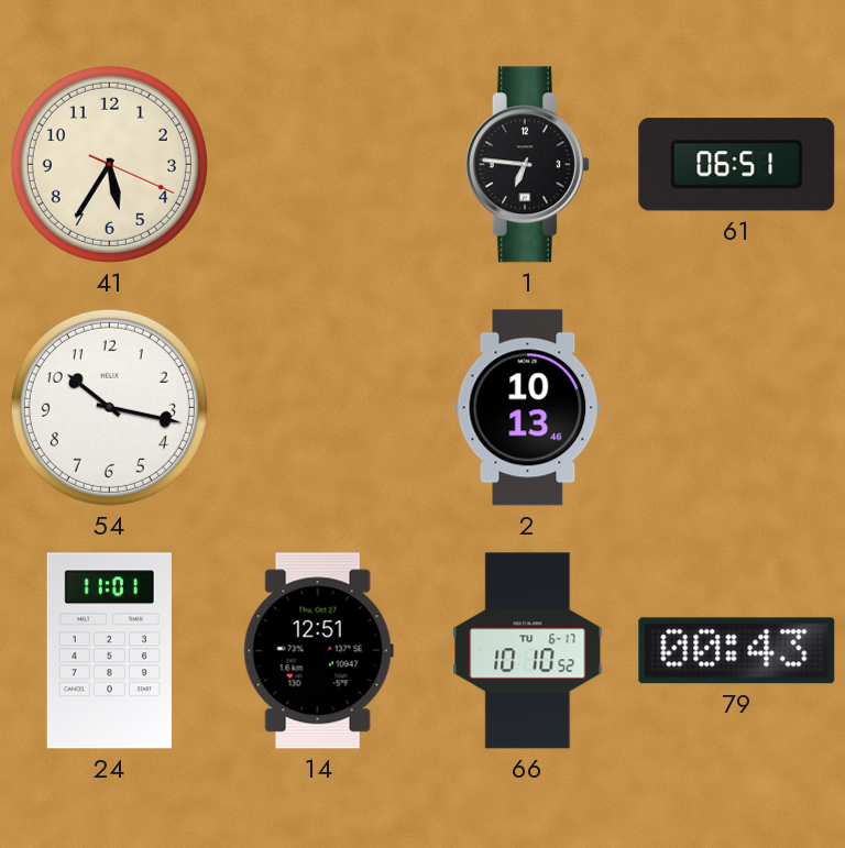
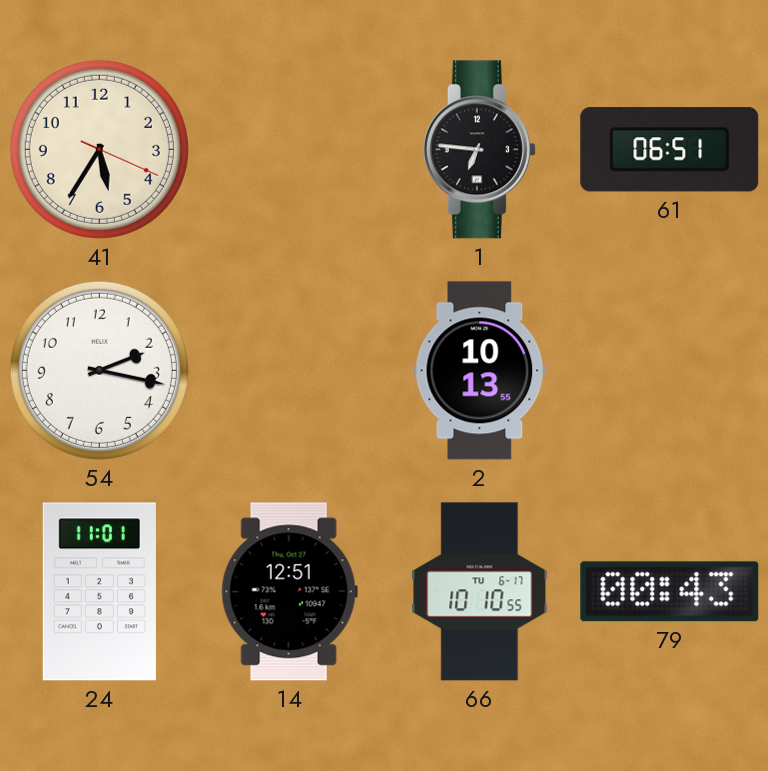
54: 10:17 -> 2:17 (99, 370)
2: 10:13:46 -> 10:13:55 (480, 371)
66: 10:10:52 -> 10:10:55 (480, 592)
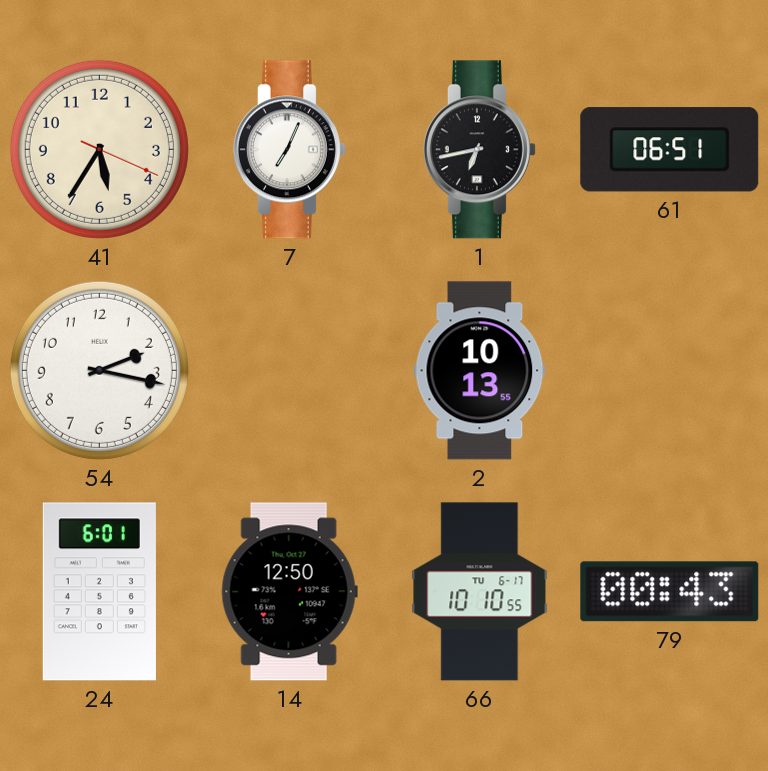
7: none -> 7:04 (289, 150)
1: 6:46 -> 6:43 (479, 150)
24: 11:01 -> 6:01 (99, 592)
14: 12:51 -> 12:50 (289, 592)
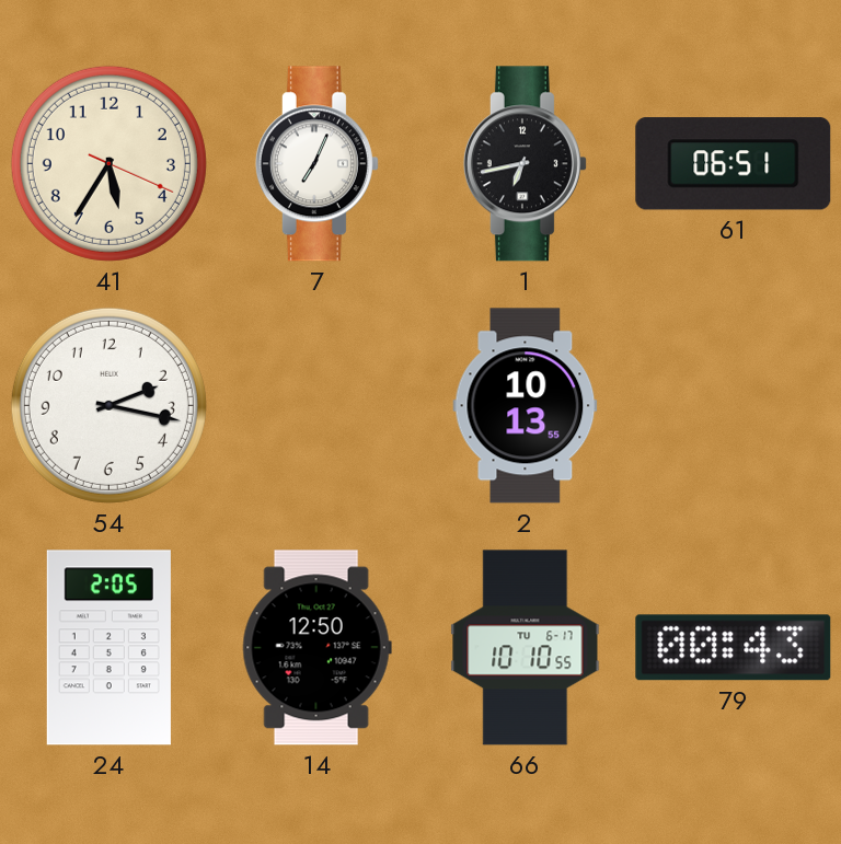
24: 6:01 -> 2:05 (108, 648)
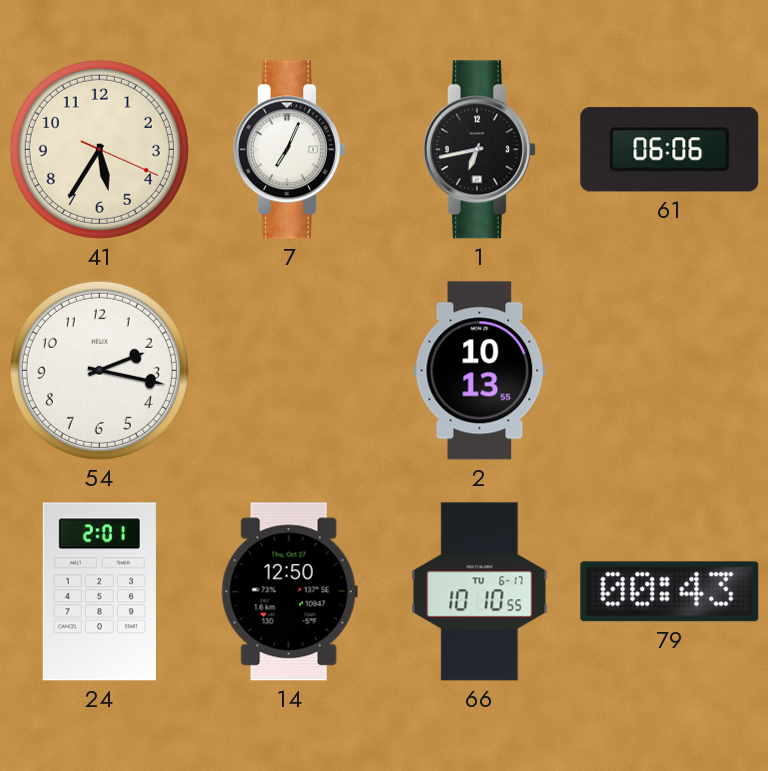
61: 06:51 -> 06:06 (670, 150)
24: 2:05 -> 2:01 (99, 592)
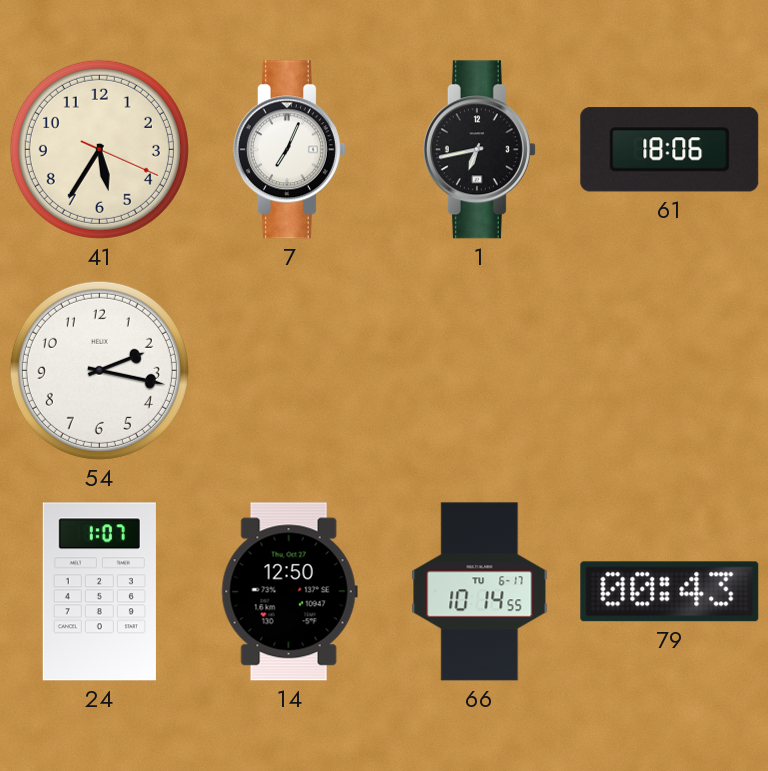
61: 06:06 -> 18:06 (670, 150)
2: 10:13 -> none (480, 371)
24: 2:01 -> 1:07 (99, 592)
66: 10:10 -> 10:14 (480, 592)
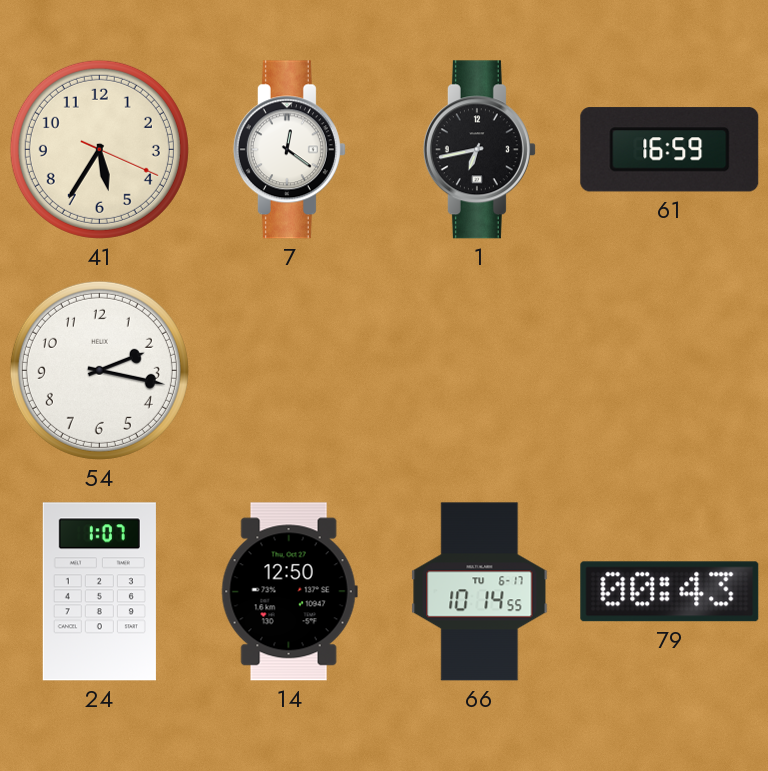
7: 7:04 -> 12:21 (289, 150)
61: 18:06 -> 16:59 (670, 150)
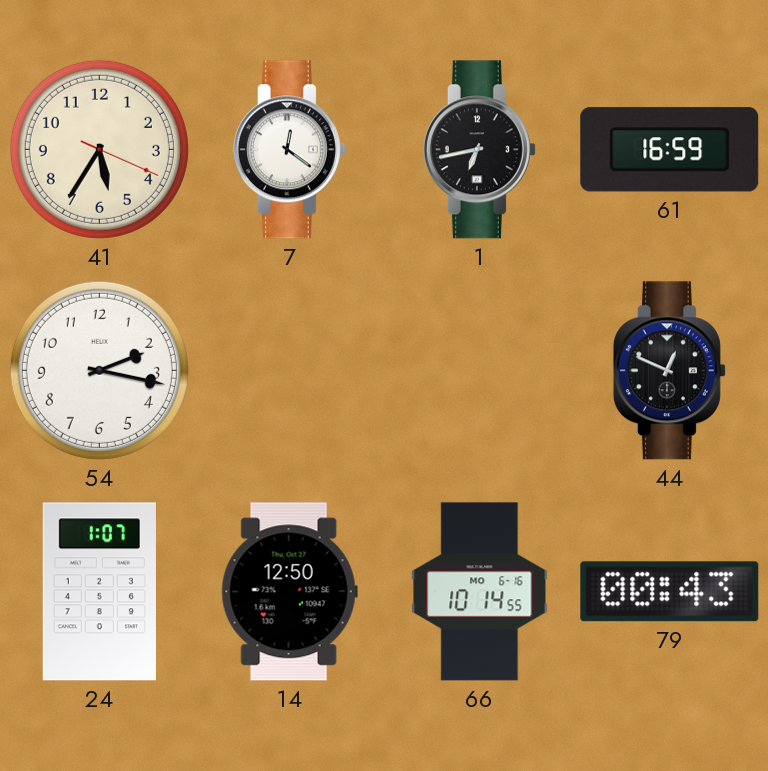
44: none -> 12:49 (669, 371)
66 date: TU 6-17 -> MO 6-16 (480, 592)
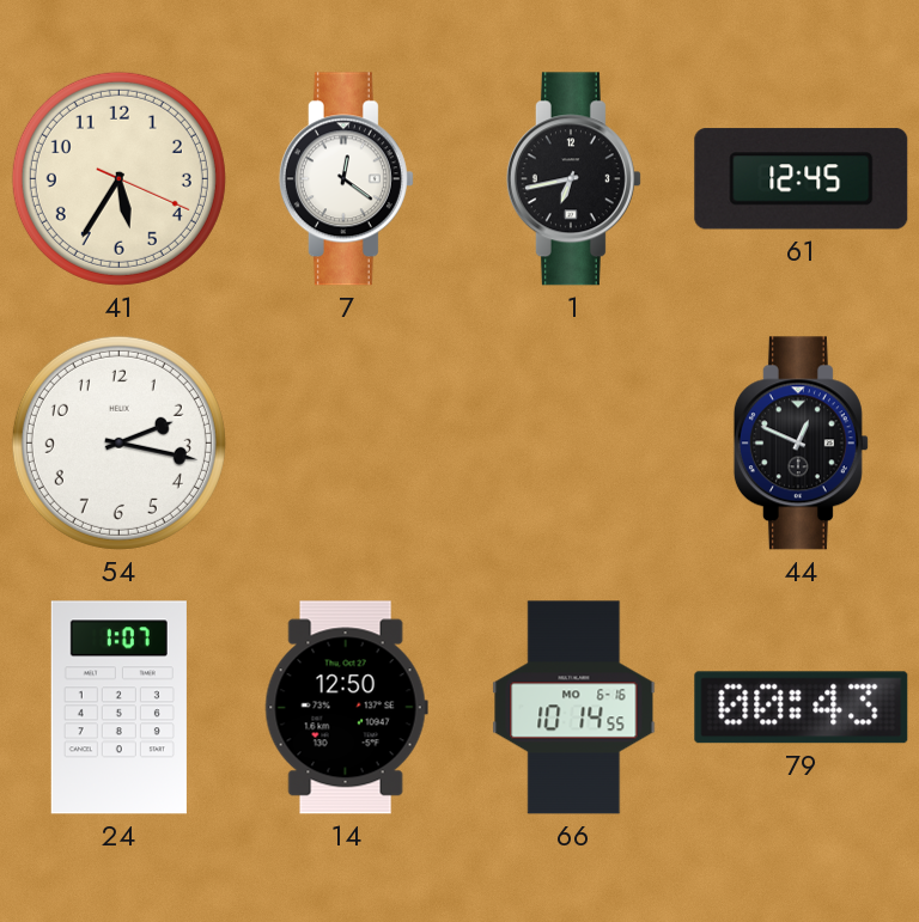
61: 16:59 -> 12:45 (802, 179)
